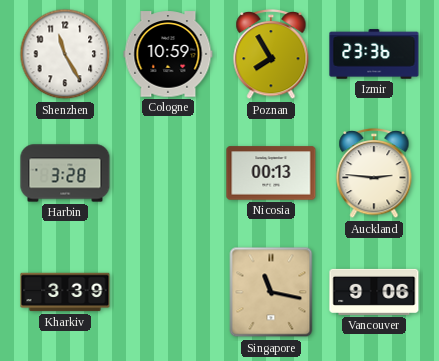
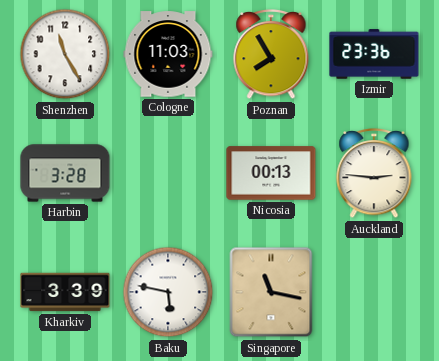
Cologne: 10:59 -> 11:03 (168, 54)
Baku: none -> 5:47 (168, 292)
Vancouver: 9:06 -> none (374, 292)
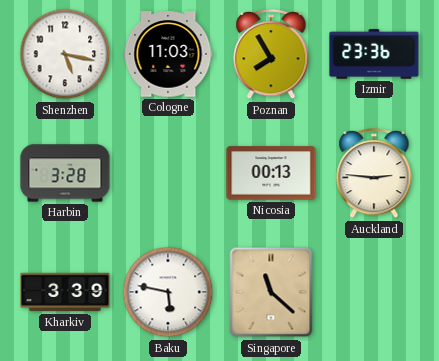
Shenzhen: 11:25 -> 5:17 (65, 54)
Singapore: 11:17 -> 11:22 (271, 292)
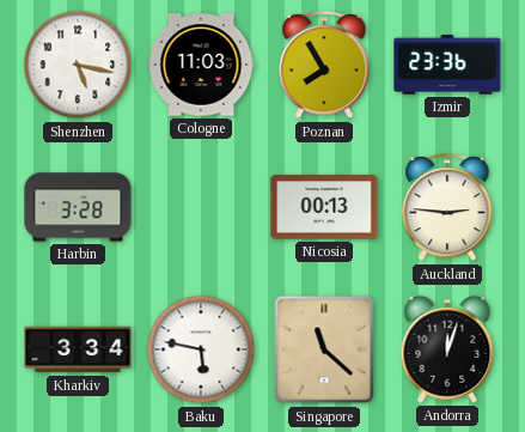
Kharkiv: 3:39 -> 3:34 (78, 349)
Andorra: none -> 12:03 (447, 349)
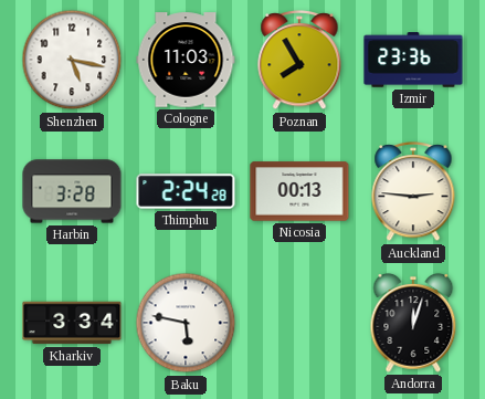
Thimphu: none -> 2:24 (186, 191)
Singapore: 11:22 -> none (324, 349)
